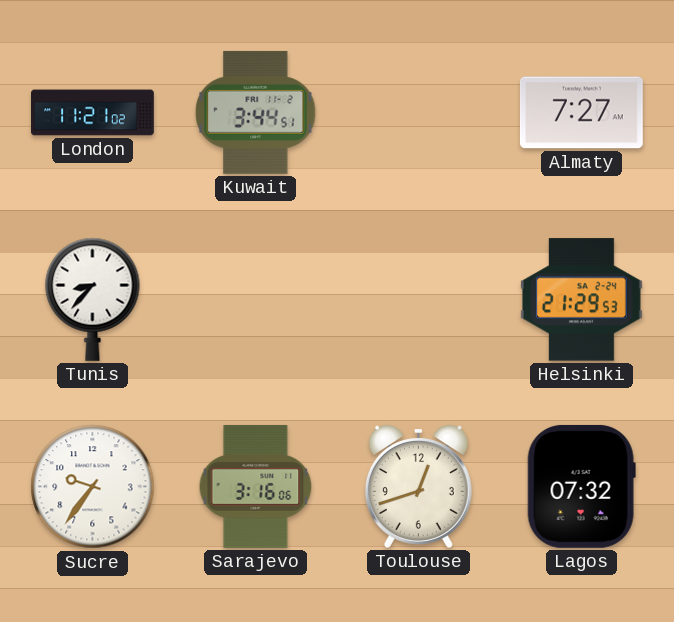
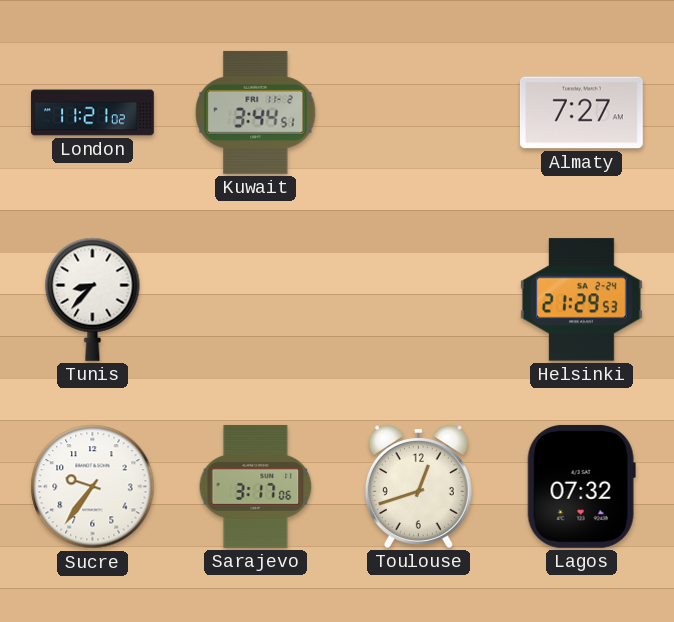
Sarajevo: 3:16 -> 3:17 (256, 486)
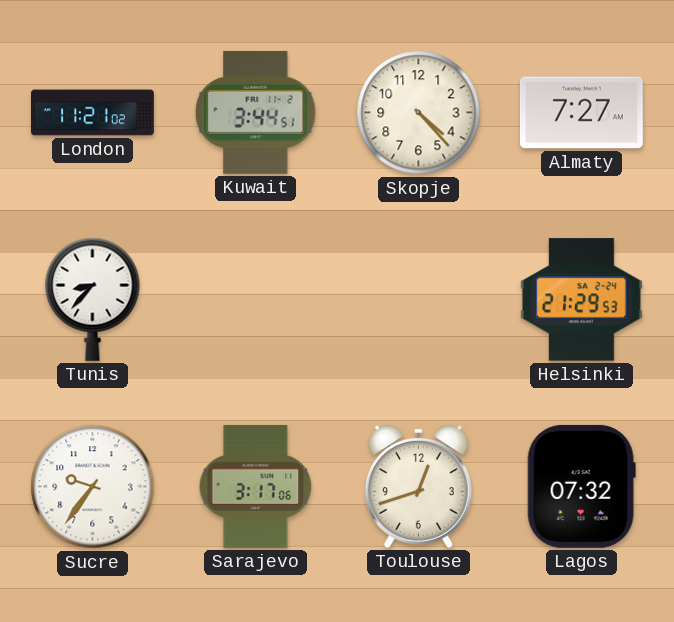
Skopje: none -> 4:23 (419, 113)
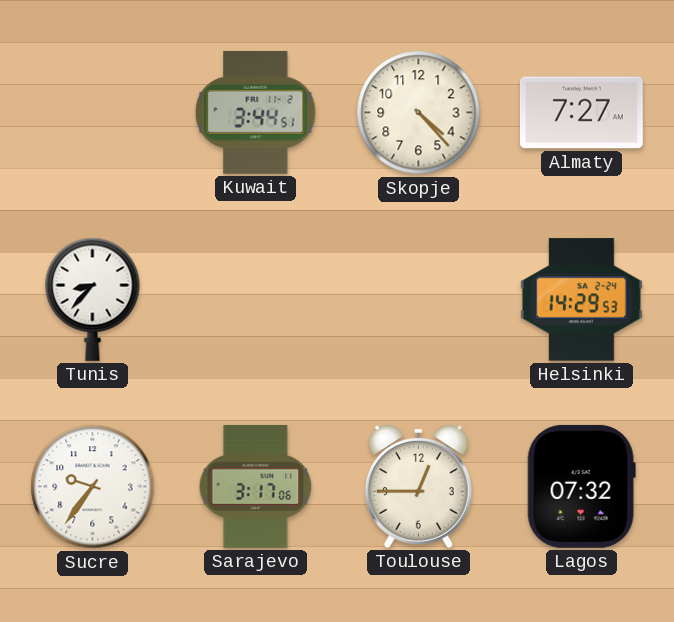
London: 11:21 -> none (93, 113)
Helsinki: 21:29 -> 14:29 (581, 300)
Toulouse: 12:42 -> 12:45 (418, 486)
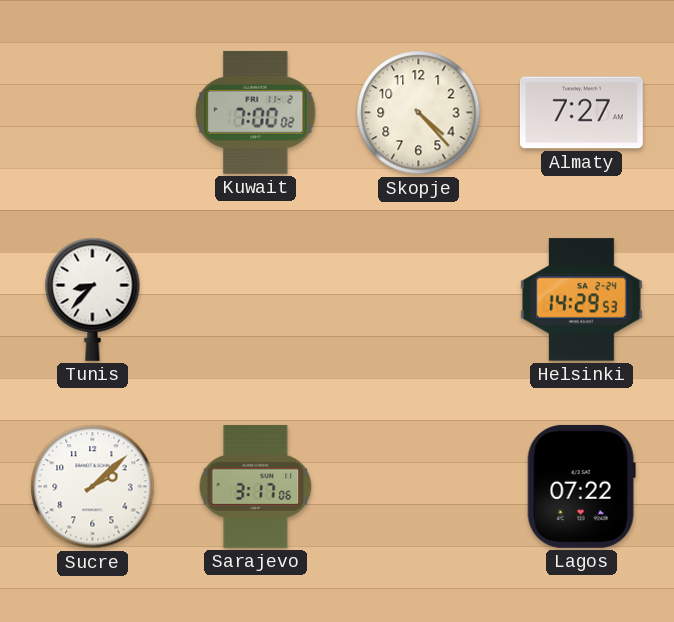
Kuwait: 3:44 -> 7:00 (256, 112)
Sucre: 9:36 -> 2:08 (93, 487)
Toulouse: 12:45 -> none (418, 486)
Lagos: 07:32 -> 07:22 (581, 486)
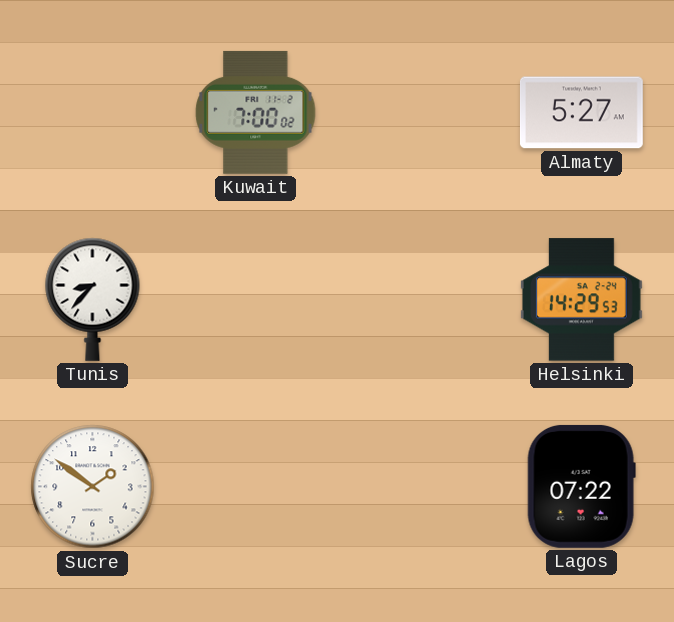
Skopje: 4:23 -> none (419, 113)
Almaty: 7:27 -> 5:27 (581, 113)
Sucre: 2:08 -> 1:51 (93, 487)
Sarajevo: 3:17 -> none (256, 486)
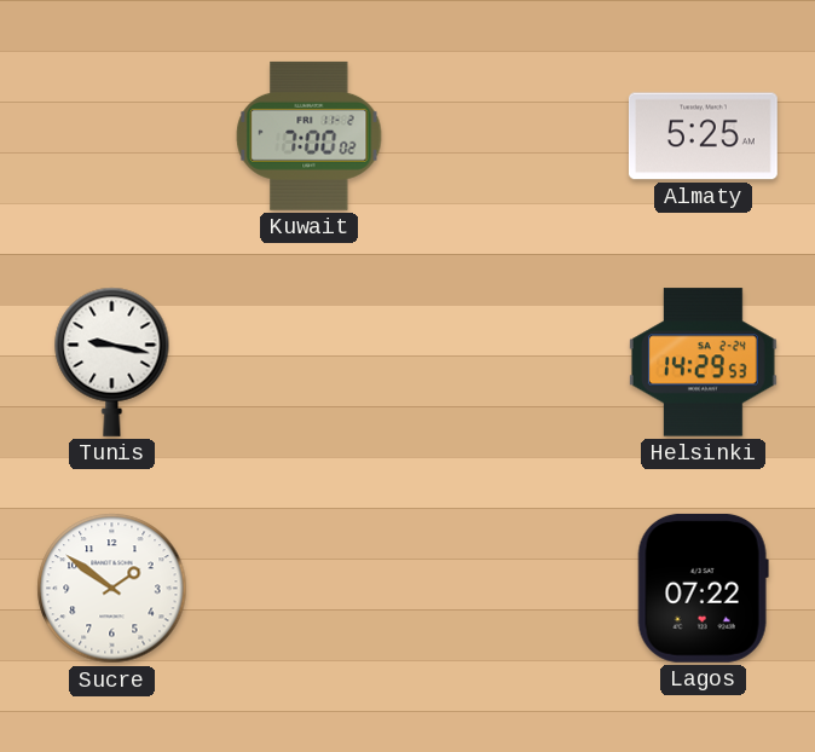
Almaty: 5:27 -> 5:25 (703, 137)
Tunis: 8:37 -> 9:17 (112, 361)
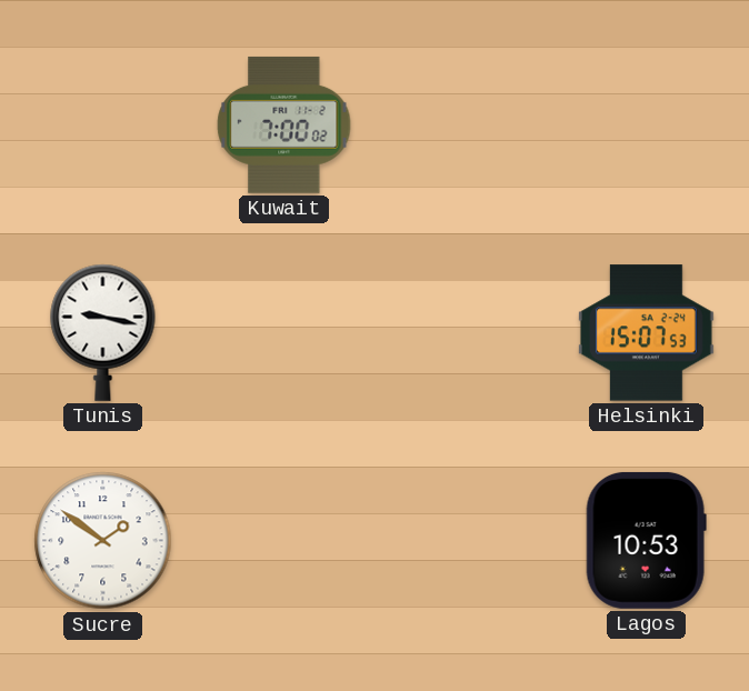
Almaty: 5:25 -> none (703, 137)
Helsinki: 14:29 -> 15:07 (646, 333)
Lagos: 07:22 -> 10:53 (646, 540)
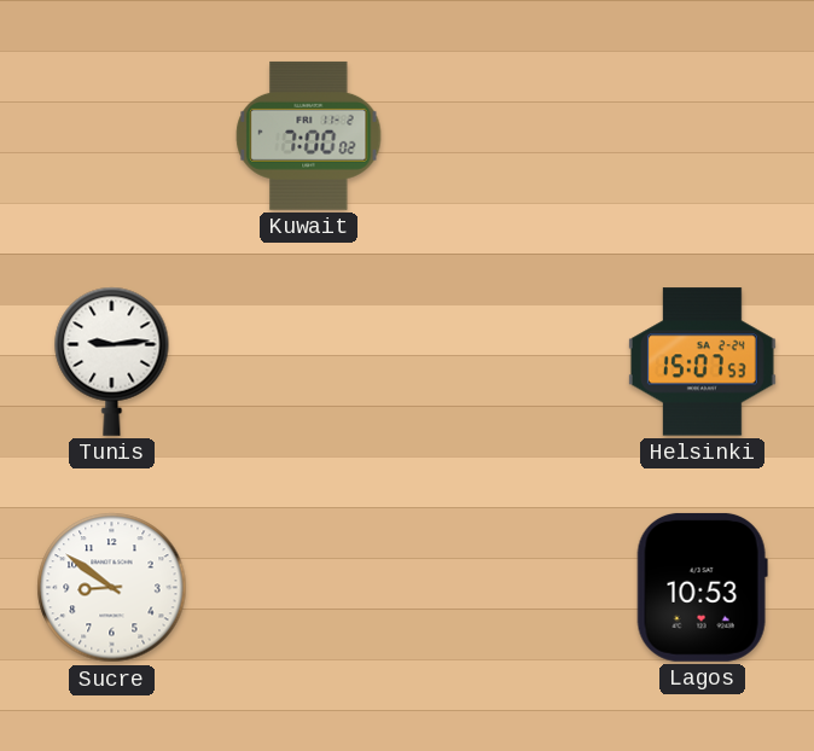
Tunis: 9:17 -> 9:14 (112, 361)
Sucre: 1:51 -> 8:51 (112, 588)
